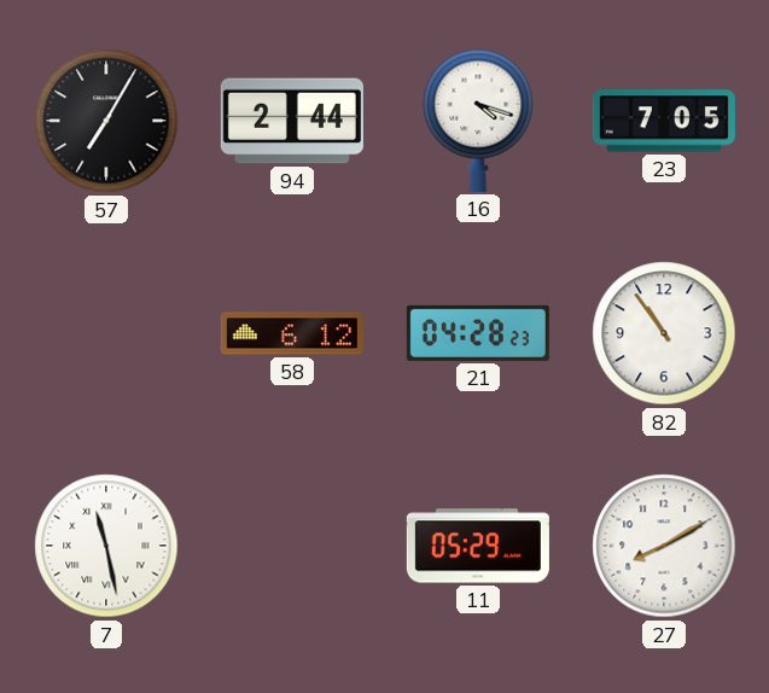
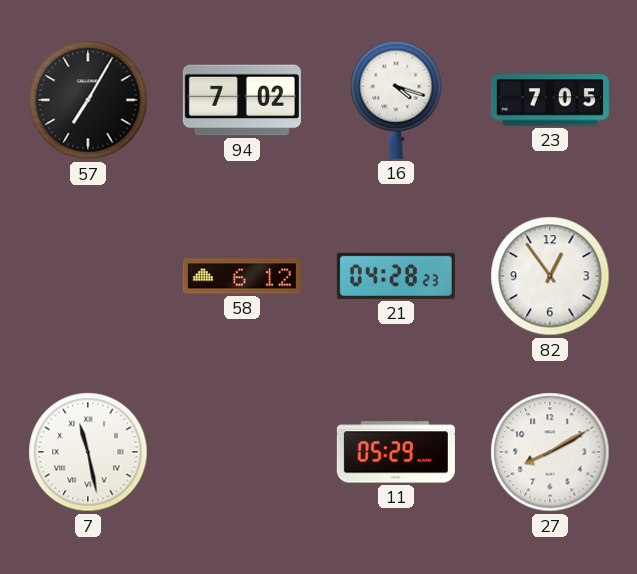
94: 2:44 -> 7:02 (242, 100)
82: 10:54 -> 12:54 (550, 276)
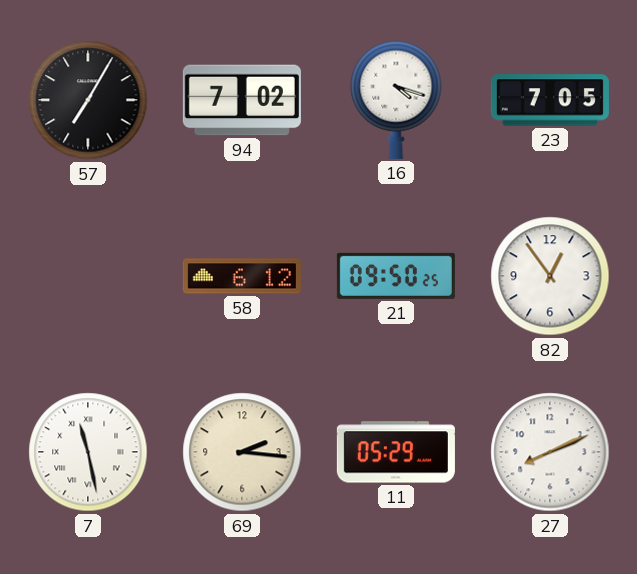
21: 04:28 -> 09:50 (396, 276)
69: none -> 2:16 (242, 452)
27: 8:10 -> 8:11 (550, 452)
